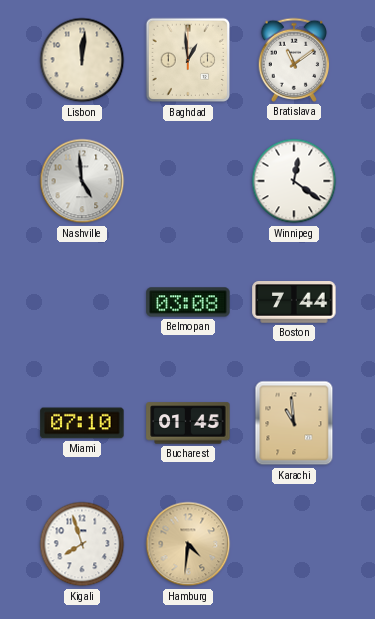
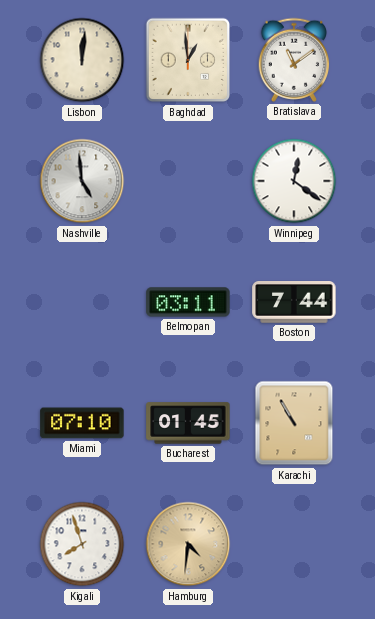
Belmopan: 03:08 -> 03:11 (188, 302)
Karachi: 10:59 -> 10:55 (294, 423)
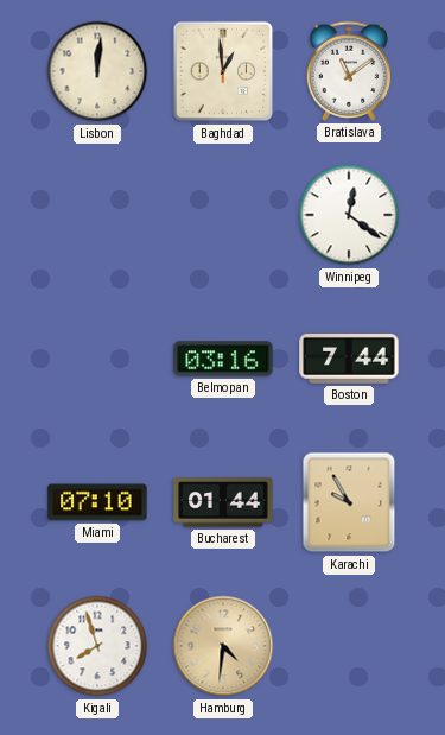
Nashville: 4:59 -> none (82, 181)
Belmopan: 03:11 -> 03:16 (223, 359)
Bucharest: 01:45 -> 01:44 (223, 502)
Karachi: 10:55 -> 9:55 (349, 502)
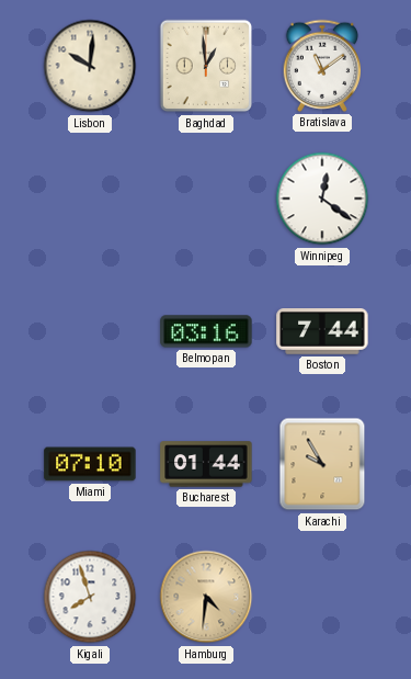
Lisbon: 12:01 -> 10:01 (90, 66)
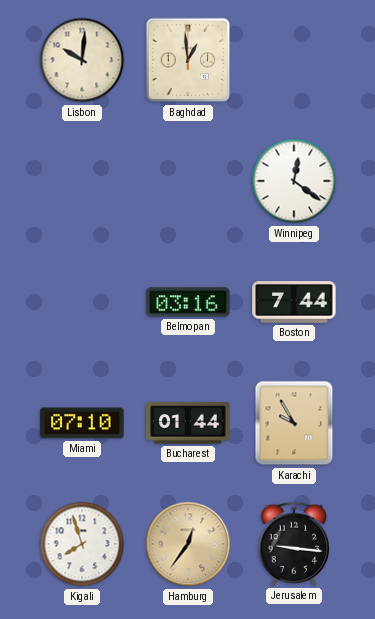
Bratislava: 11:09 -> none (322, 66)
Hamburg: 4:31 -> 12:36 (188, 544)
Jerusalem: none -> 9:16 (294, 544)
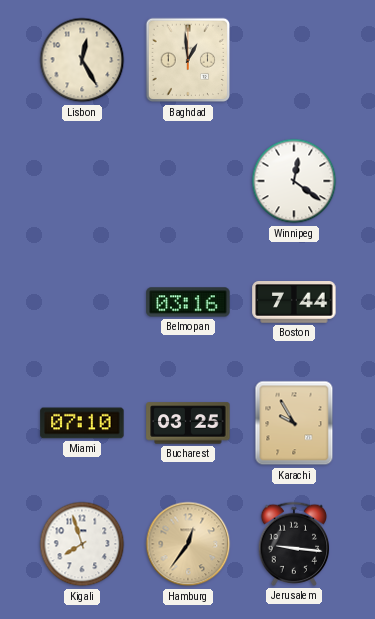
Lisbon: 10:01 -> 12:25 (82, 60)
Bucharest: 01:44 -> 03:25 (188, 423)
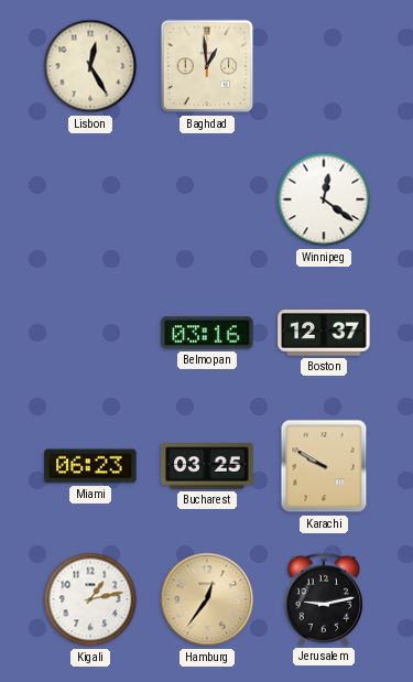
Boston: 7:44 -> 12:37 (324, 334)
Miami: 07:10 -> 06:23 (90, 466)
Karachi: 9:55 -> 9:50 (324, 466)
Kigali: 7:57 -> 1:13 (90, 599)
Jerusalem: 9:16 -> 9:13 (324, 599)
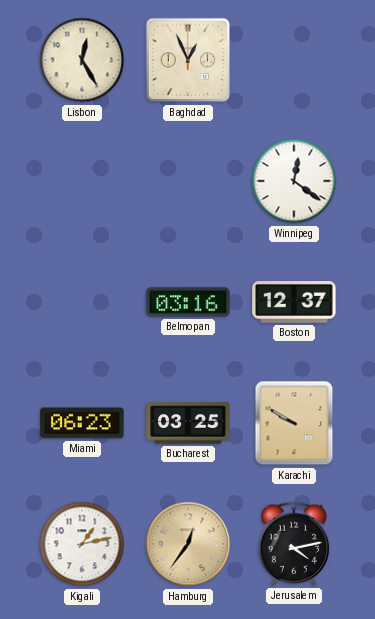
Baghdad: 12:59 -> 12:56 (188, 60)
Jerusalem: 9:13 -> 4:13 (294, 544)
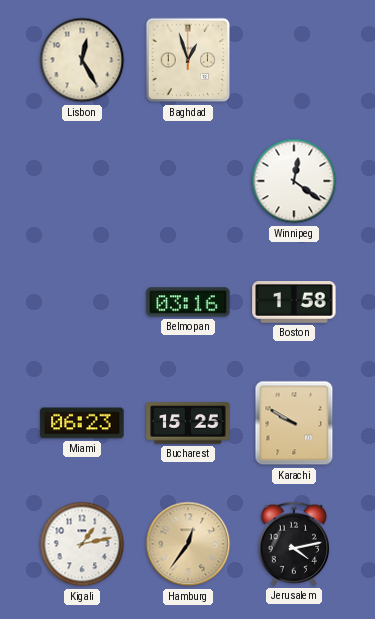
Baghdad: 12:56 -> 12:57 (188, 60)
Boston: 12:37 -> 1:58 (294, 303)
Bucharest: 03:25 -> 15:25 (188, 423)
